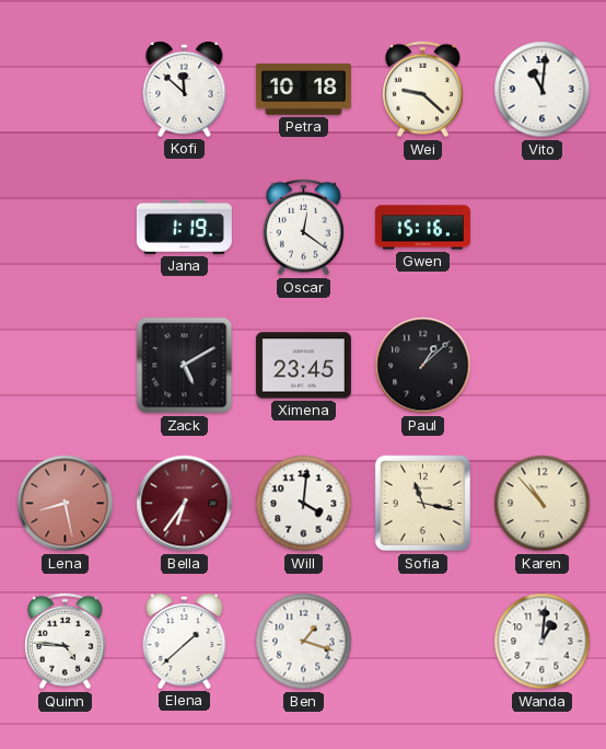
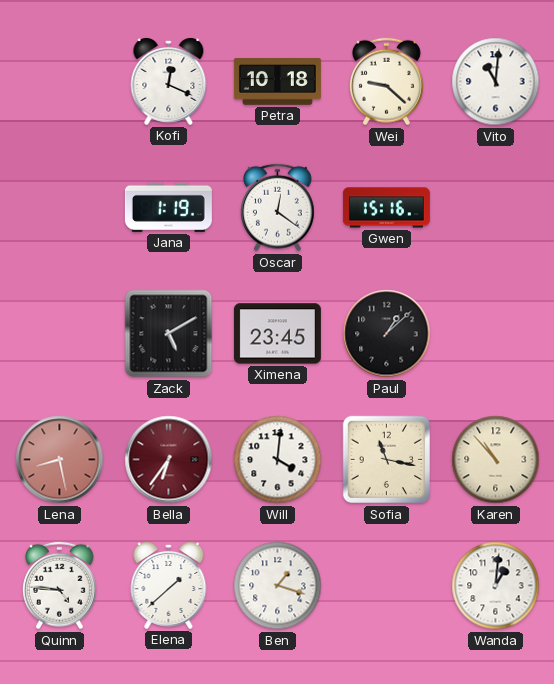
Kofi: 11:52 -> 12:19 (169, 82)
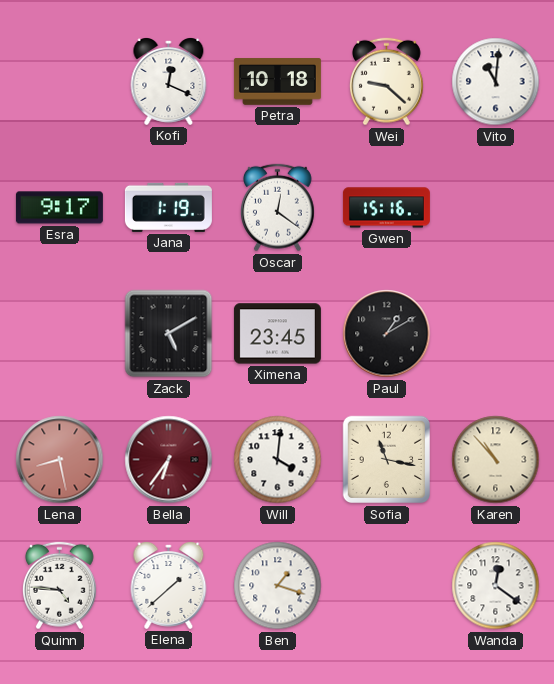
Esra: none -> 9:17 (59, 208)
Paul: 1:08 -> 1:10 (387, 334)
Wanda: 1:01 -> 12:21 (496, 586)
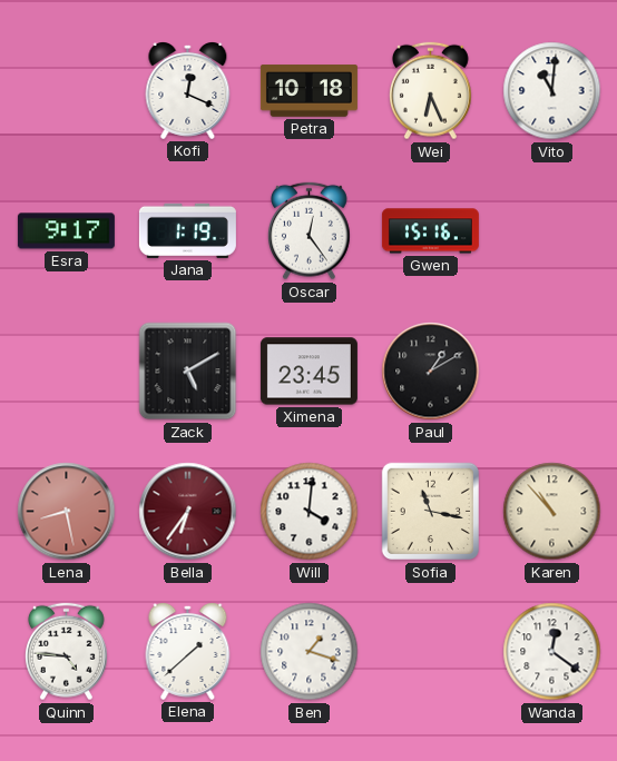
Wei: 9:22 -> 6:26 (430, 91)
Oscar: 12:21 -> 12:24 (308, 231)
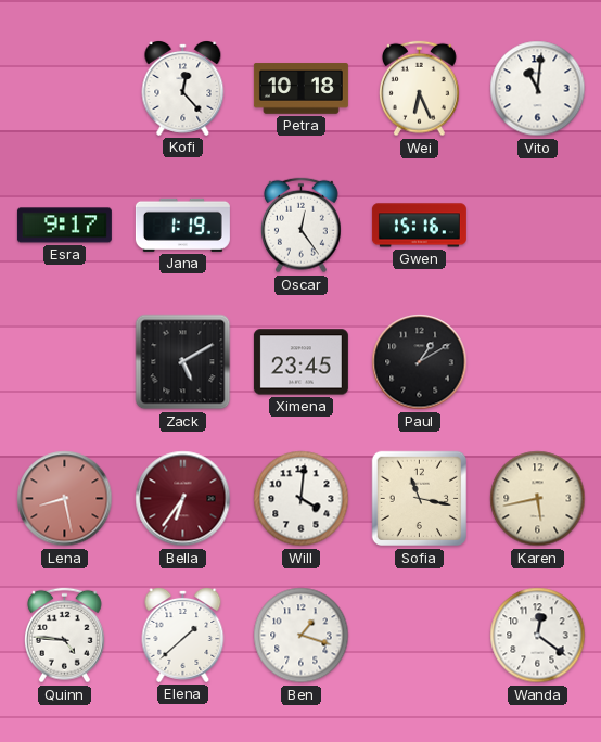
Kofi: 12:19 -> 12:23 (183, 89)
Karen: 10:53 -> 5:43 (538, 499)
